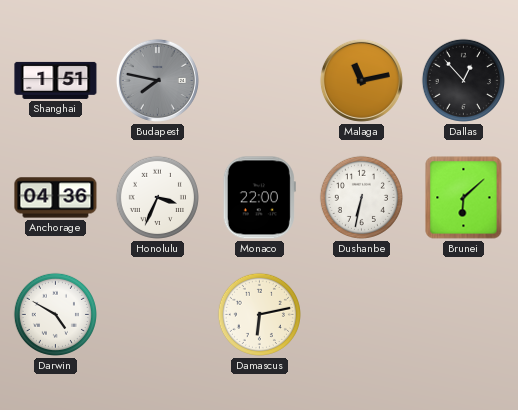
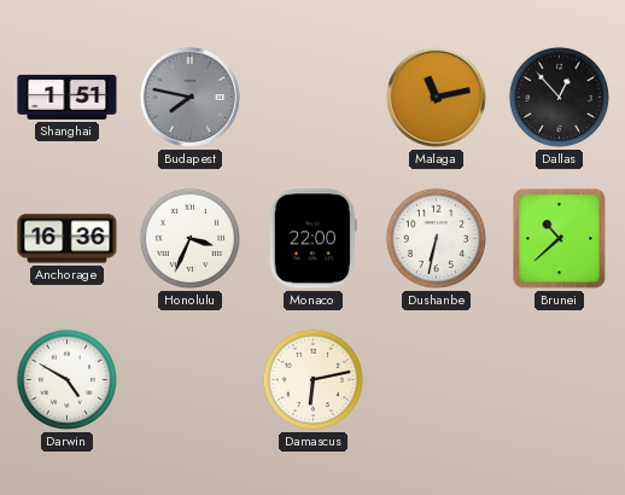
Anchorage: 04:36 -> 16:36 (68, 239)
Brunei: 6:08 -> 10:38 (560, 239)
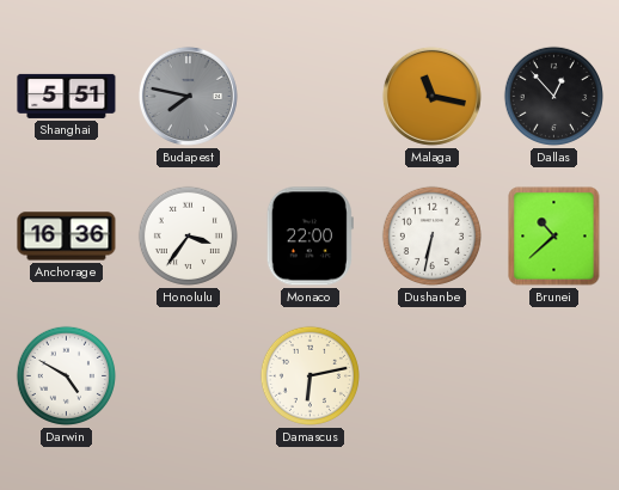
Shanghai: 1:51 -> 5:51 (67, 96)
Malaga: 11:13 -> 11:17 (431, 96)
Honolulu: 3:34 -> 3:36 (188, 235)
